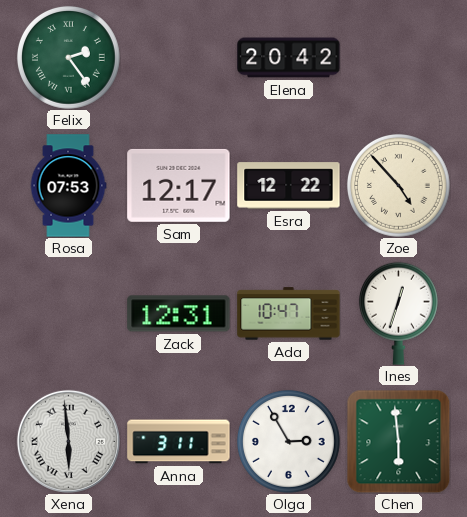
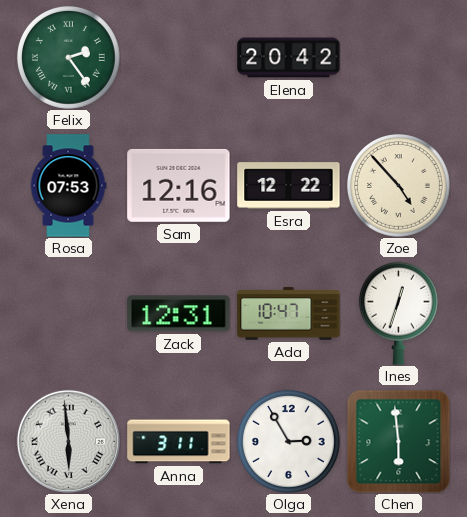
Sam: 12:17 -> 12:16 (179, 185)
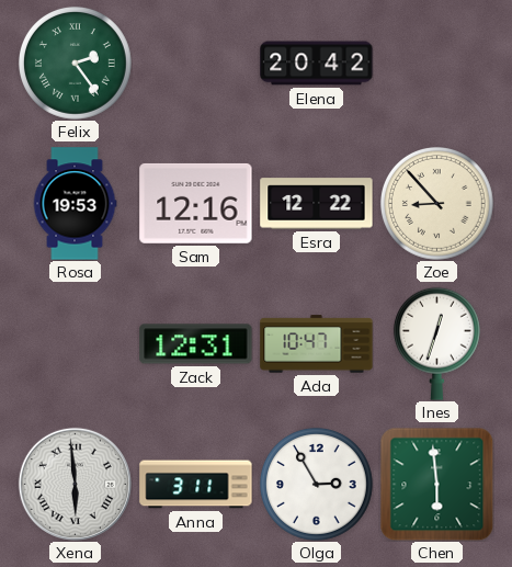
Rosa: 07:53 -> 19:53 (75, 204)
Zoe: 4:53 -> 8:53 (437, 204)
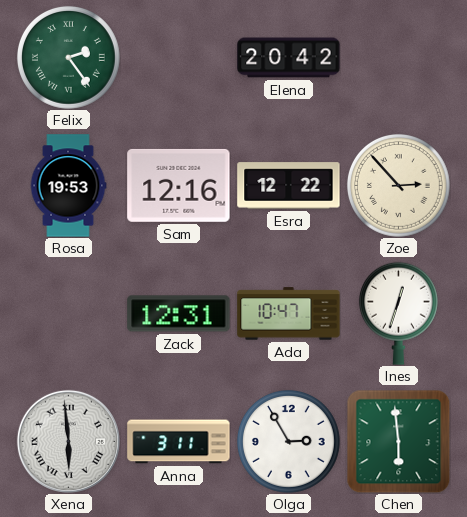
Zoe: 8:53 -> 2:53 (399, 186)
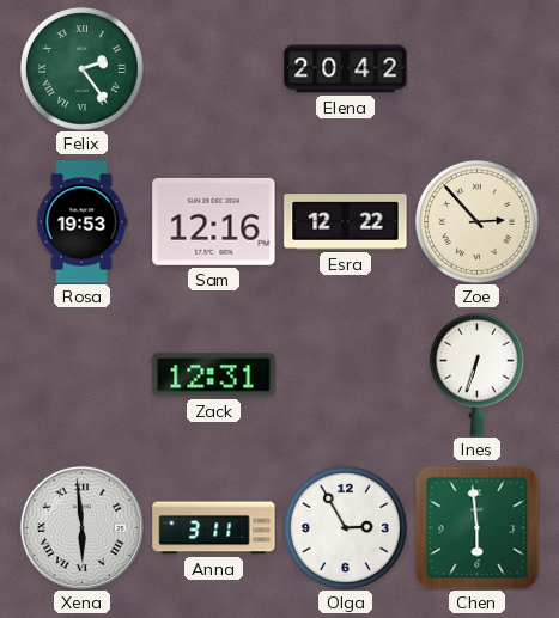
Ada: 10:47 -> none (289, 314)
Ines: 12:33 -> 6:33 (476, 374)
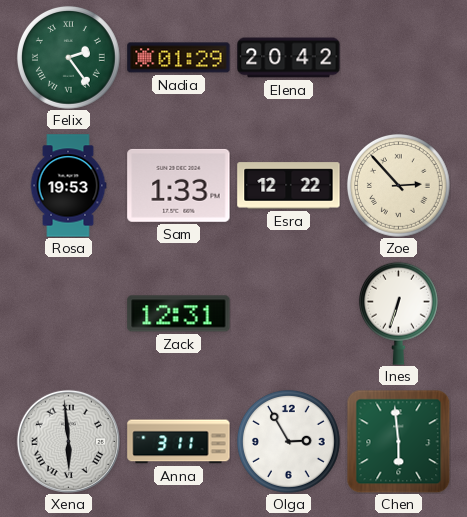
Nadia: none -> 01:29 (179, 58)
Sam: 12:16 -> 1:33 (179, 185)
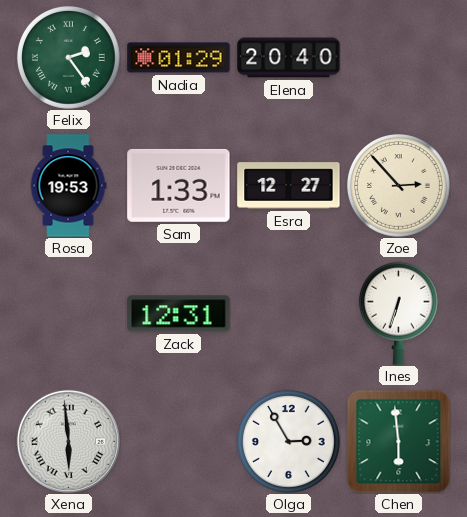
Elena: 20:42 -> 20:40 (289, 58)
Esra: 12:22 -> 12:27 (289, 186)
Anna: 3:11 -> none (179, 442)
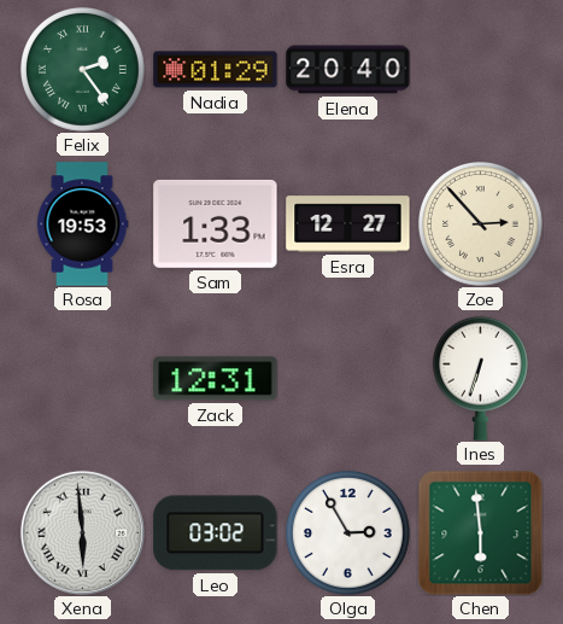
Leo: none -> 03:02 (216, 533)
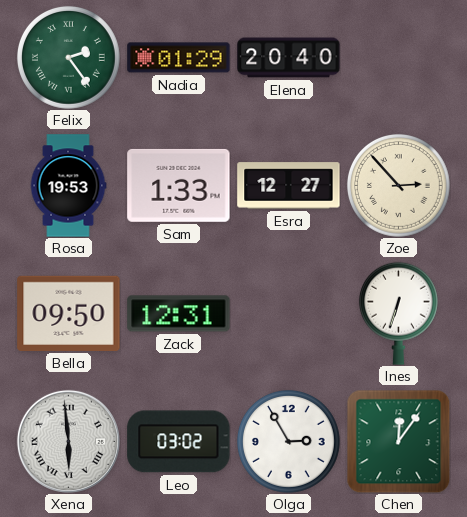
Bella: none -> 09:50 (69, 313)
Chen: 5:59 -> 12:06 (398, 441)
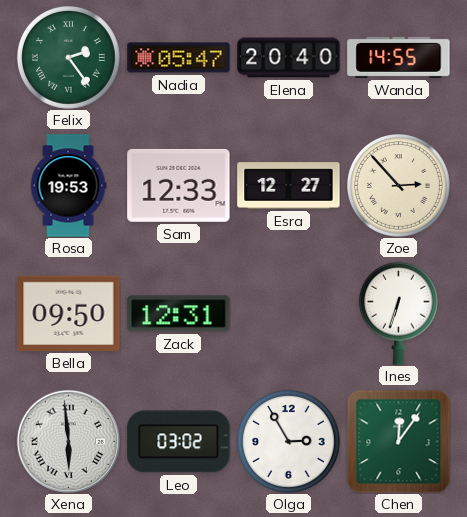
Nadia: 01:29 -> 05:47 (179, 58)
Wanda: none -> 14:55 (399, 57)
Sam: 1:33 -> 12:33 (179, 185)
